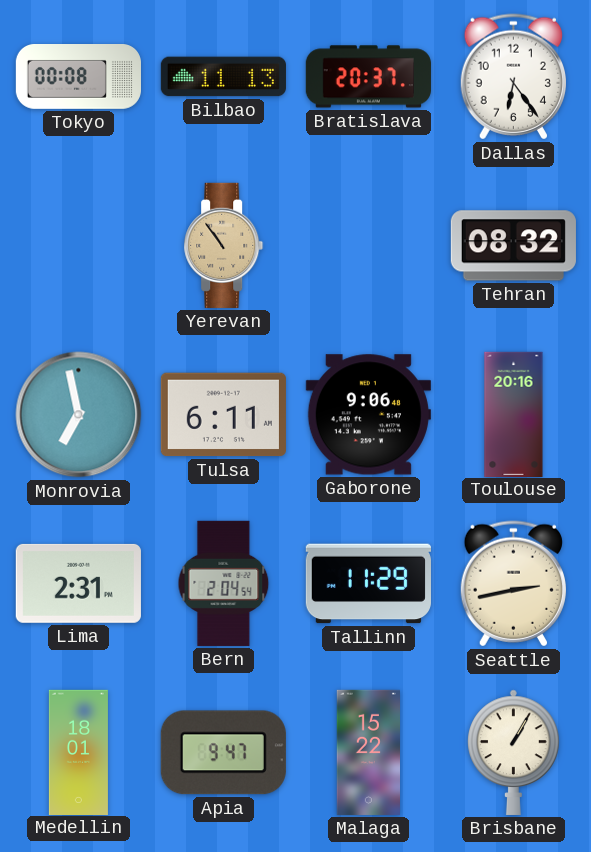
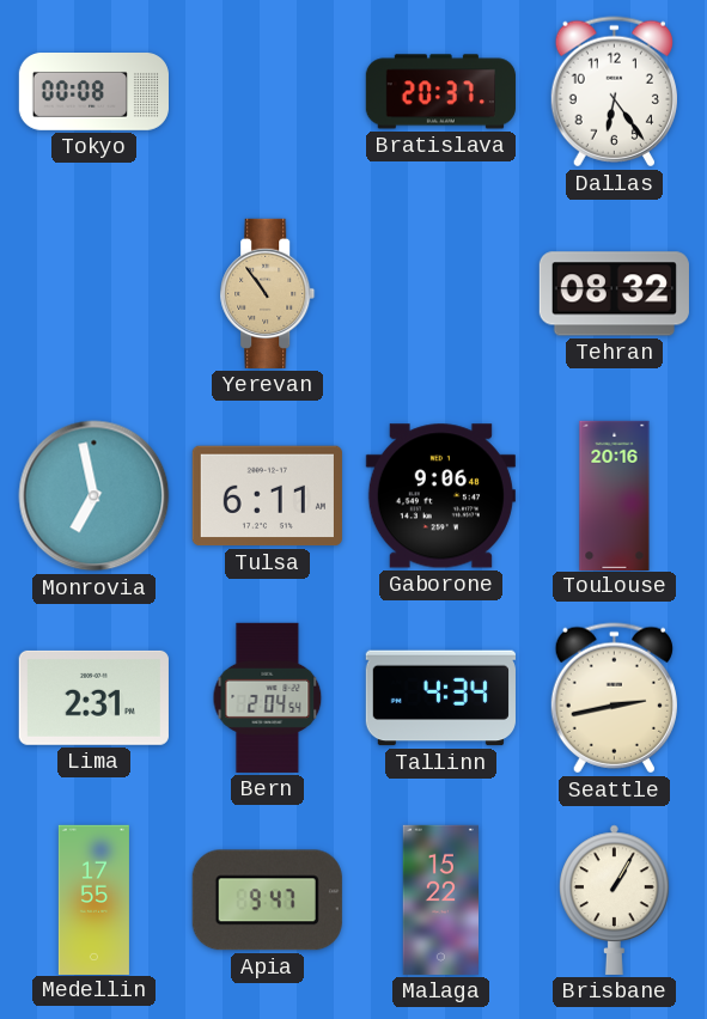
Bilbao: 11:13 -> none (223, 77)
Tallinn: 11:29 -> 4:34 (440, 698)
Medellin: 18:01 -> 17:55 (93, 899)
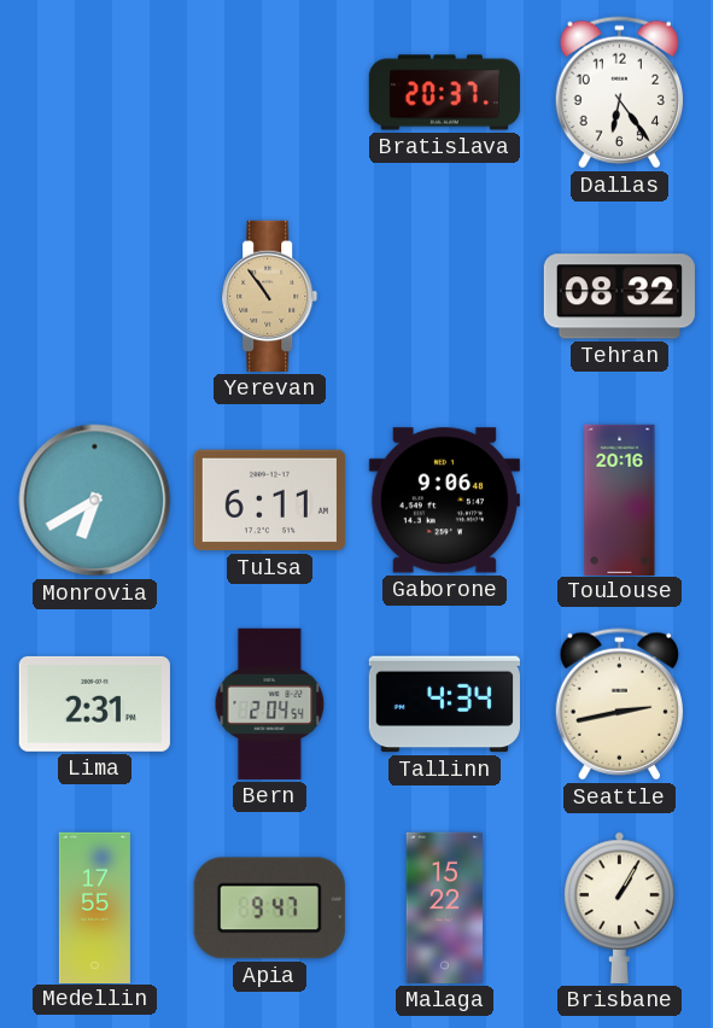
Tokyo: 00:08 -> none (93, 92)
Monrovia: 6:58 -> 6:40 (95, 501)
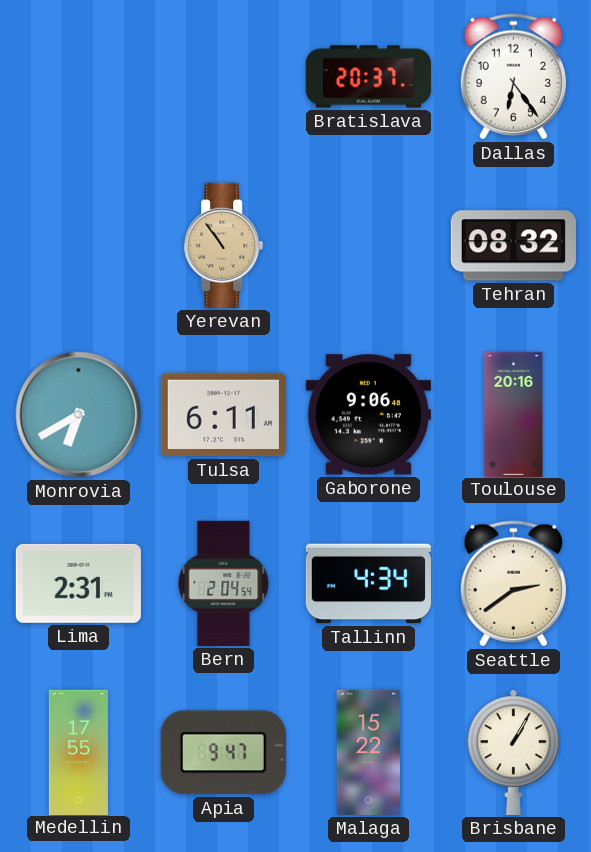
Seattle: 2:43 -> 2:39 (513, 584)
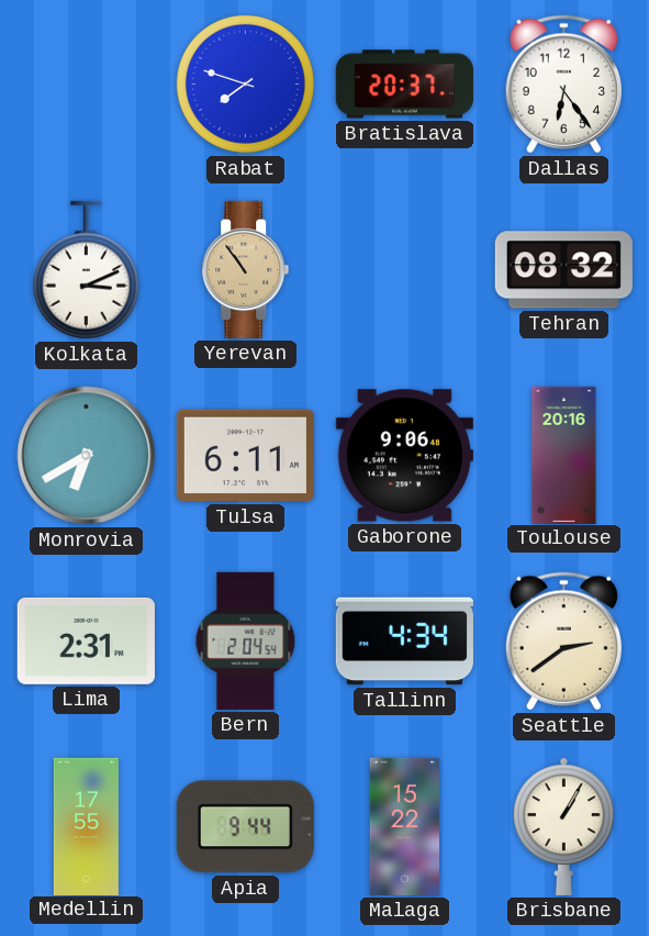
Rabat: none -> 7:48 (245, 83)
Kolkata: none -> 3:11 (86, 270)
Apia: 9:47 -> 9:44 (245, 827)
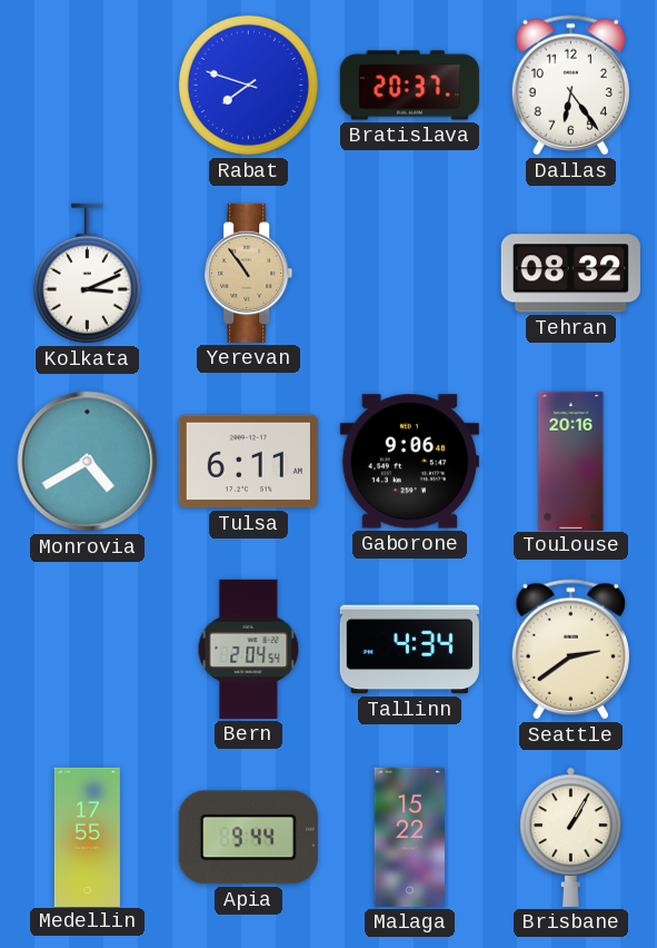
Monrovia: 6:40 -> 4:40 (88, 462)
Lima: 2:31 -> none (86, 640)
